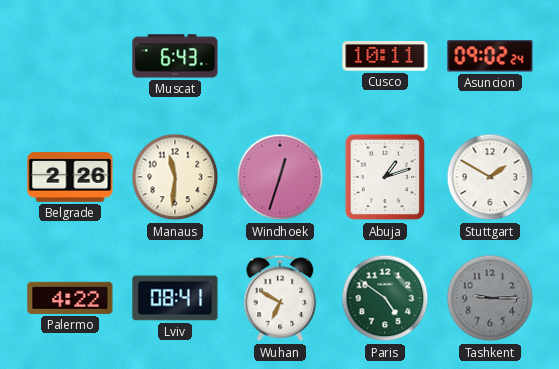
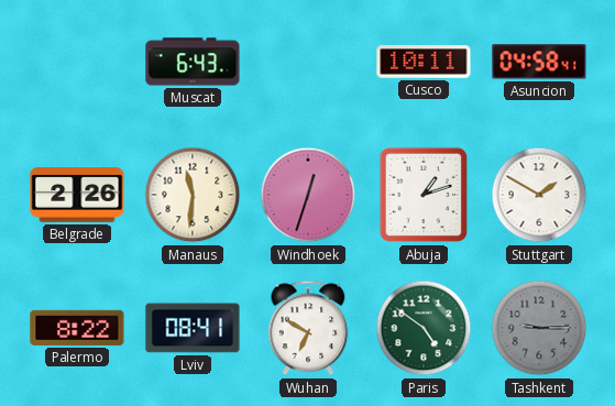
Asuncion: 09:02 -> 04:58 (539, 62)
Palermo: 4:22 -> 8:22 (77, 328)
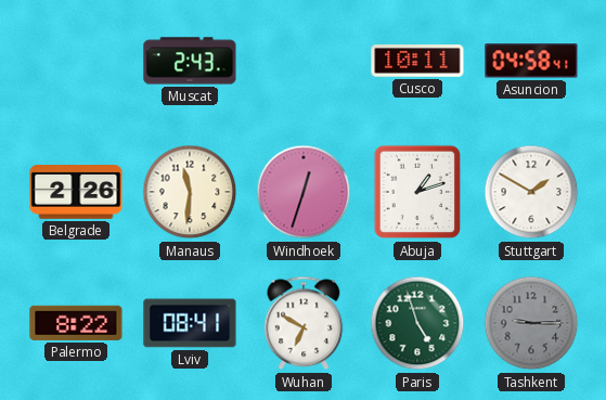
Muscat: 6:43 -> 2:43 (190, 61)
Paris: 4:51 -> 4:57 (417, 323)
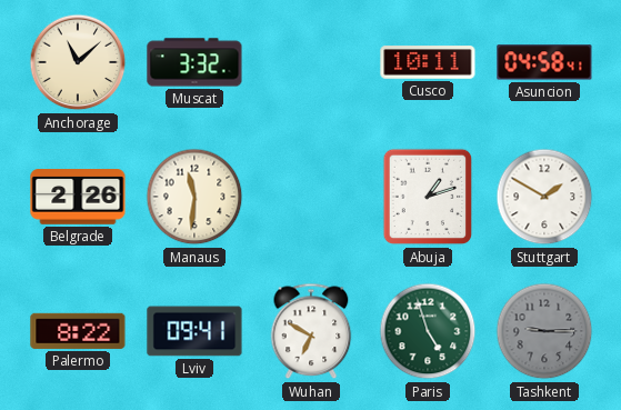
Anchorage: none -> 11:08 (78, 62)
Muscat: 2:43 -> 3:32 (194, 62)
Windhoek: 12:33 -> none (304, 192)
Lviv: 08:41 -> 09:41 (194, 331)
